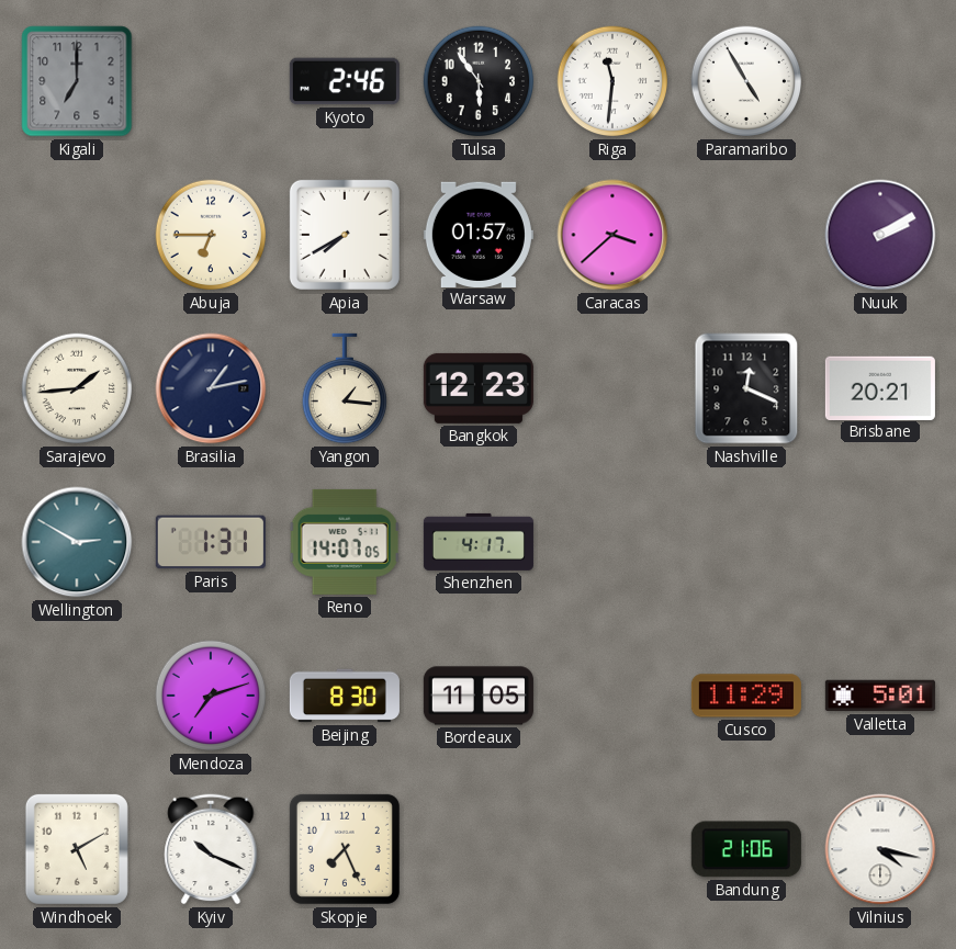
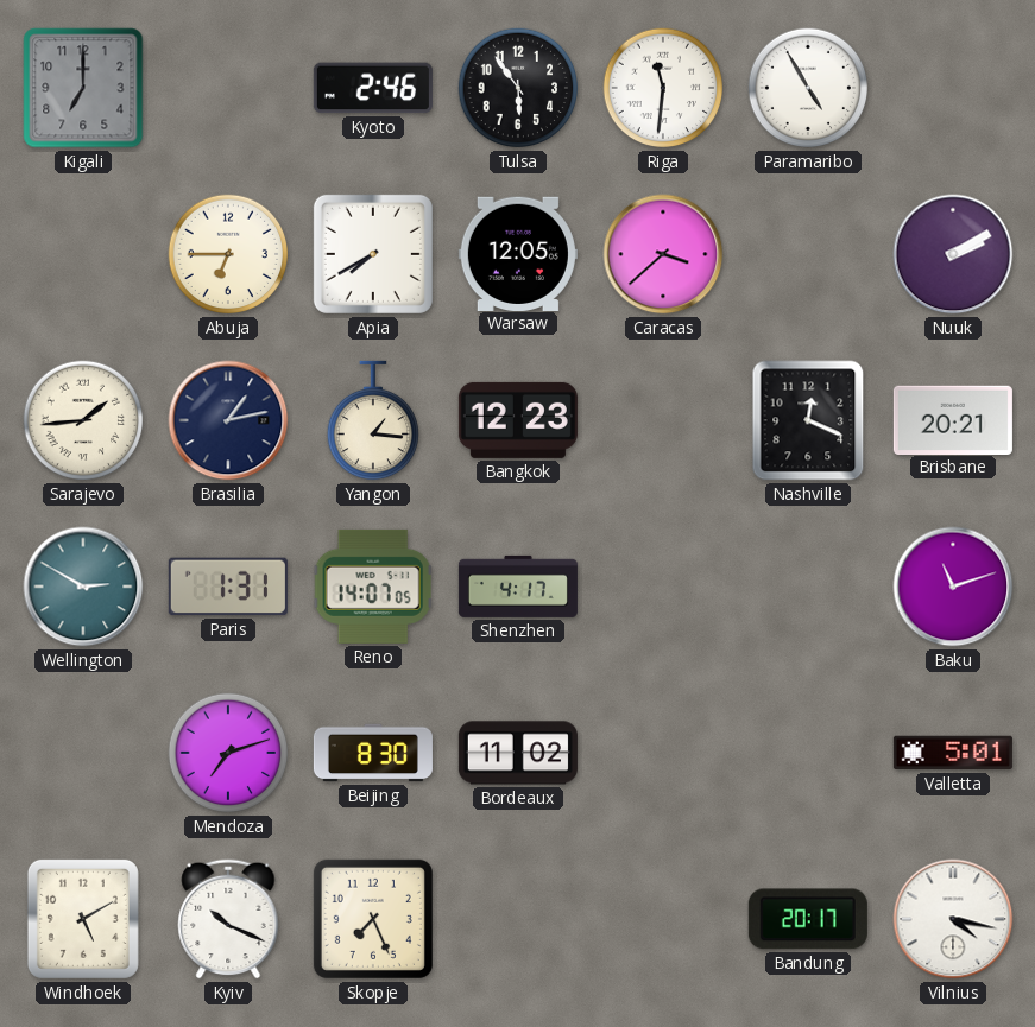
Warsaw: 01:57 -> 12:05 (518, 253)
Baku: none -> 11:12 (953, 587)
Bordeaux: 11:05 -> 11:02 (518, 753)
Cusco: 11:29 -> none (746, 696)
Bandung: 21:06 -> 20:17 (808, 919)
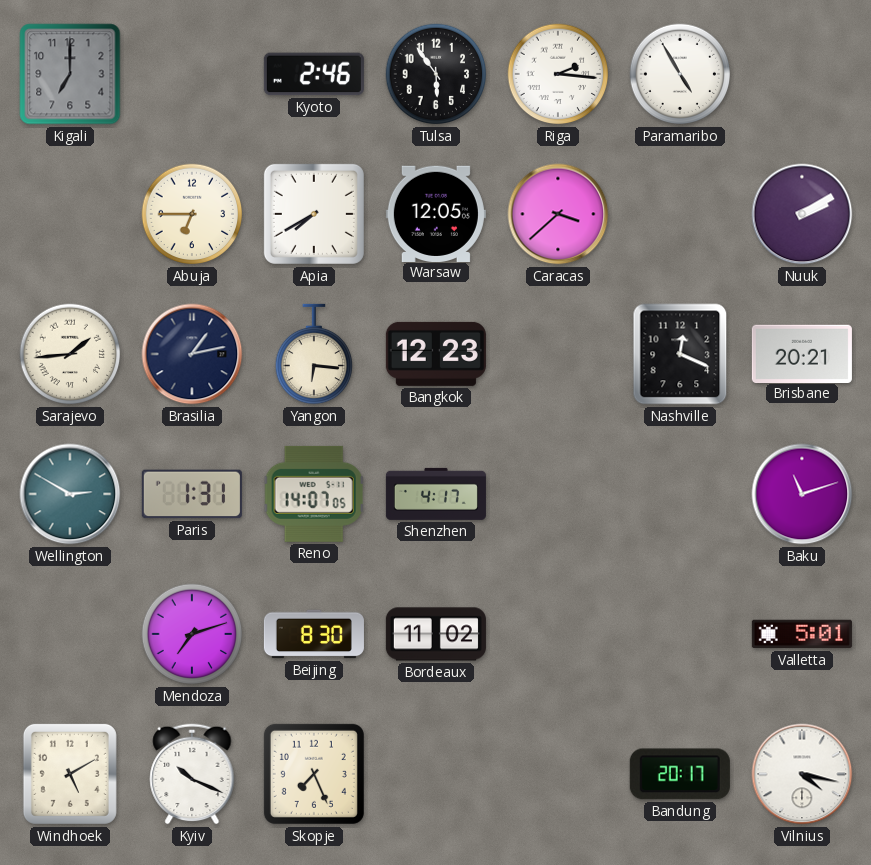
Riga: 11:31 -> 2:16 (558, 74)
Yangon: 1:16 -> 6:16 (313, 354)
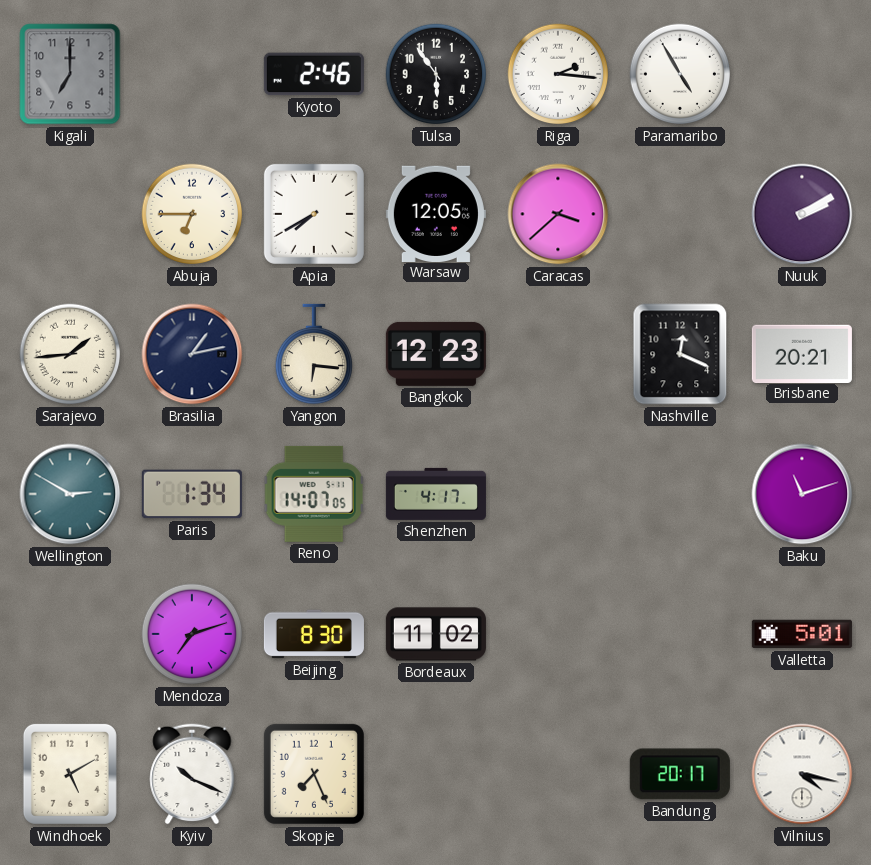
Paris: 1:31 -> 1:34 (192, 494)
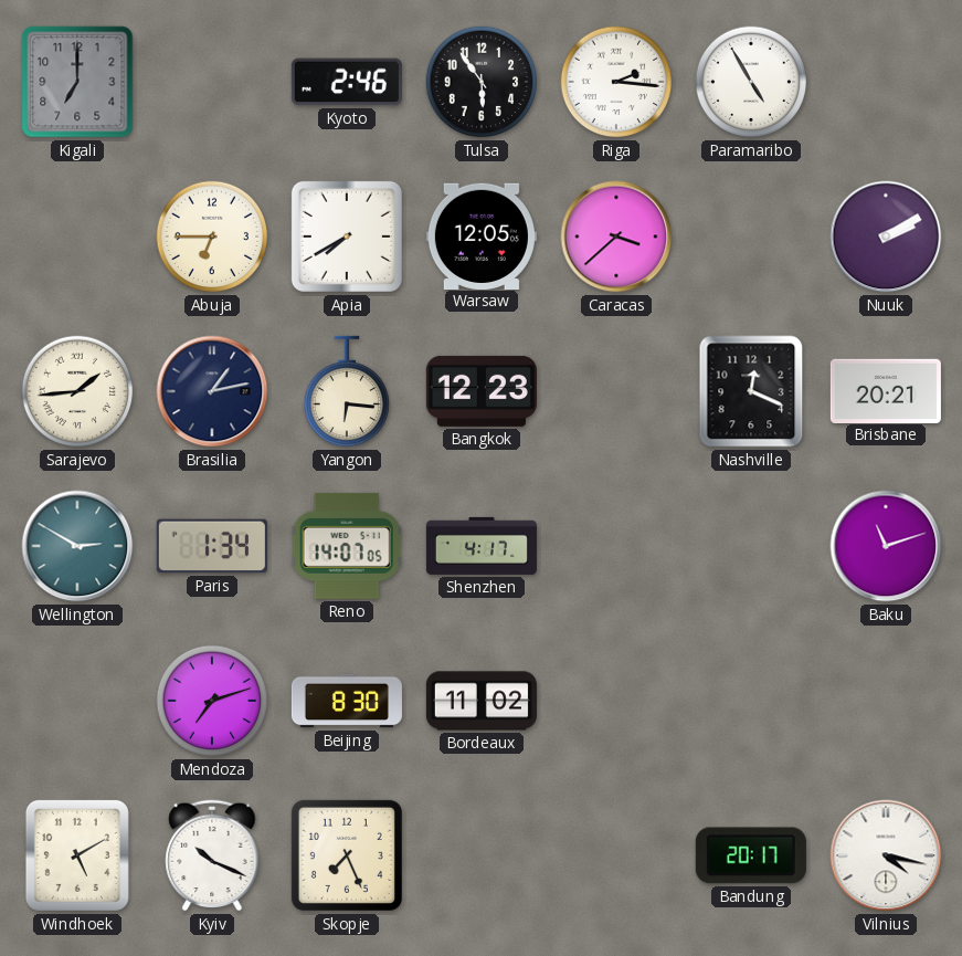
Valletta: 5:01 -> none (802, 634)
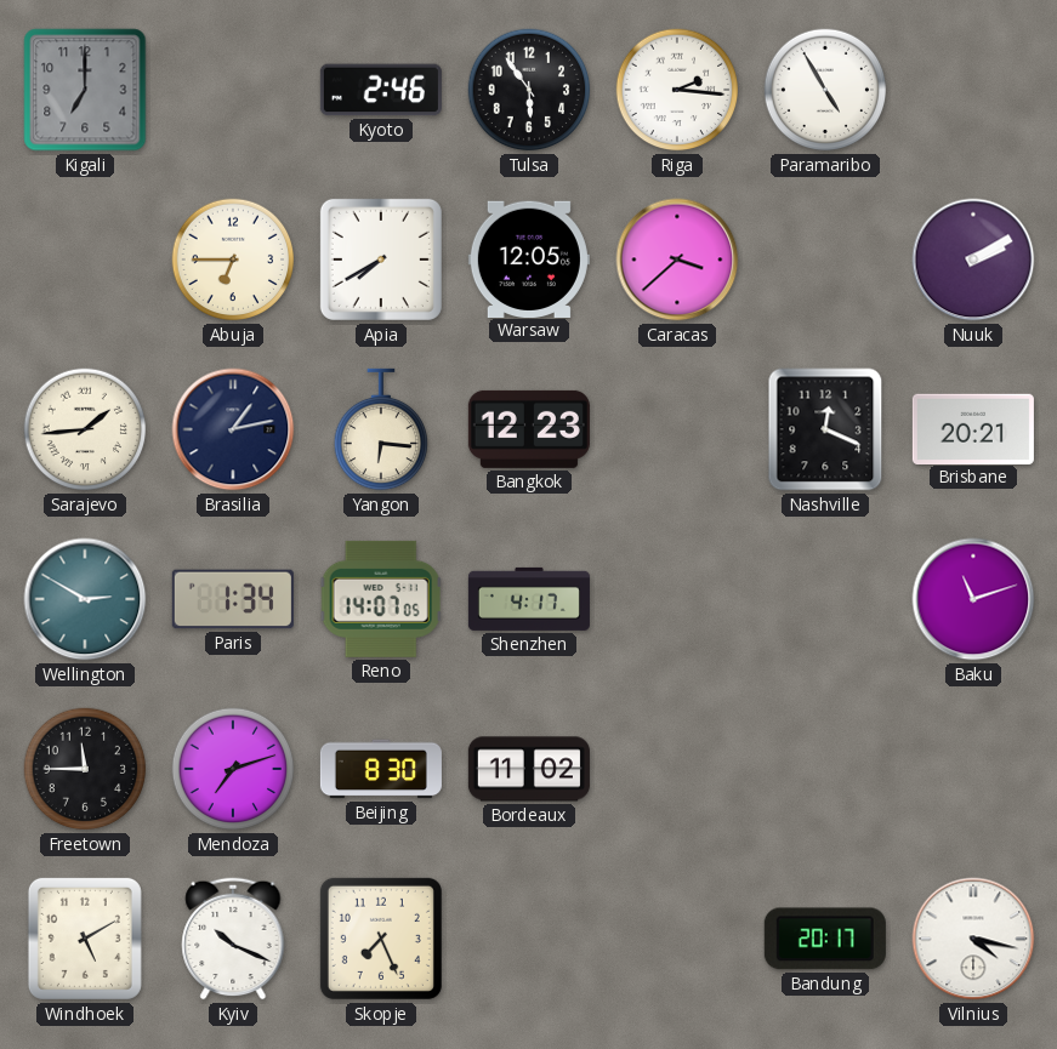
Freetown: none -> 11:45 (85, 769)
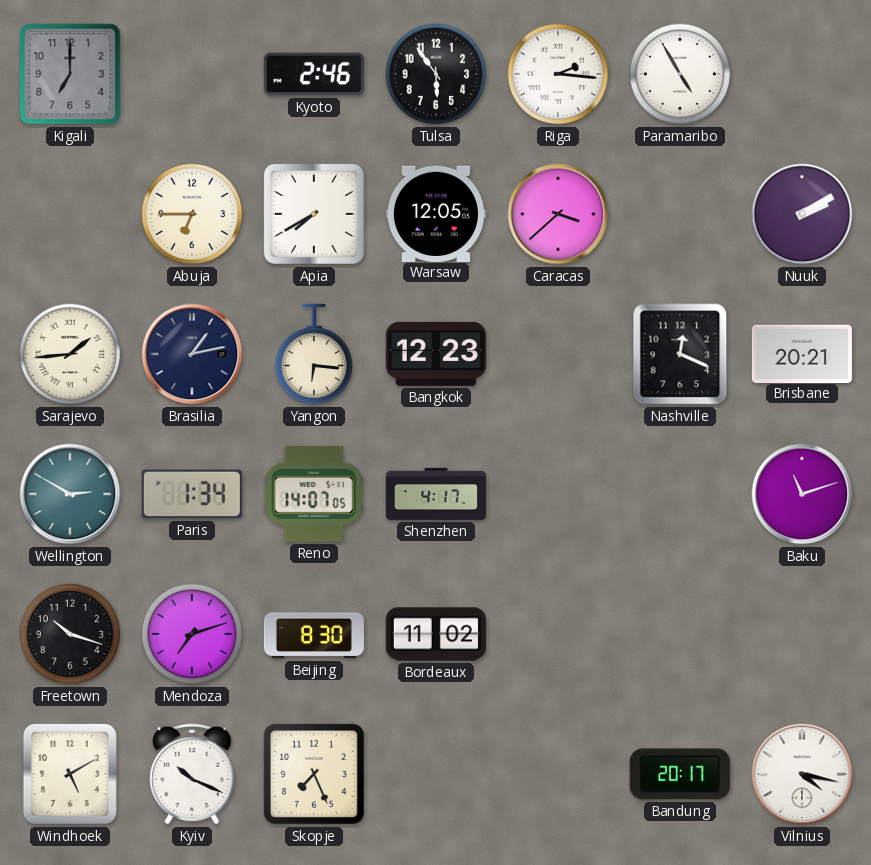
Freetown: 11:45 -> 10:18 (70, 634)
